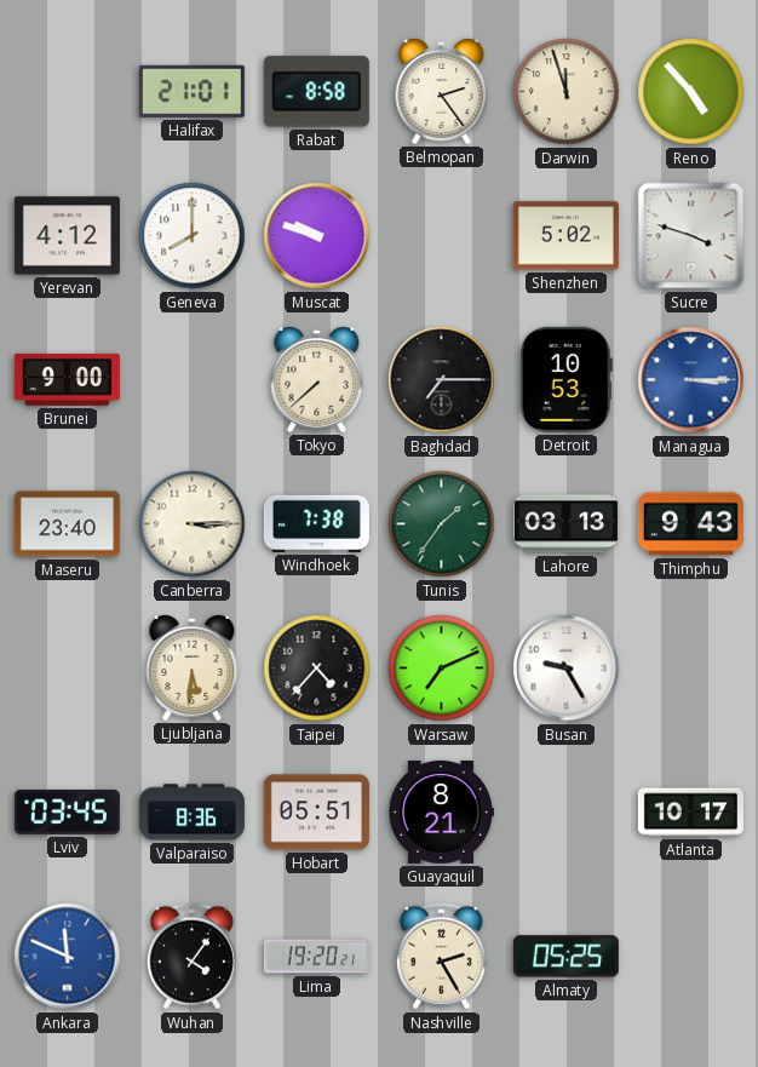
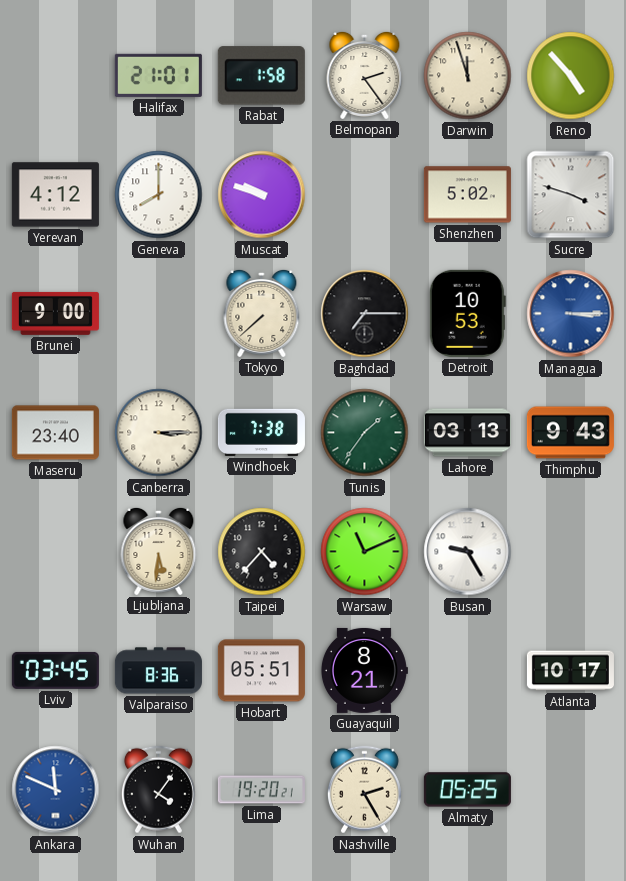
Rabat: 8:58 -> 1:58 (261, 76)
Warsaw: 7:11 -> 11:11 (365, 552)
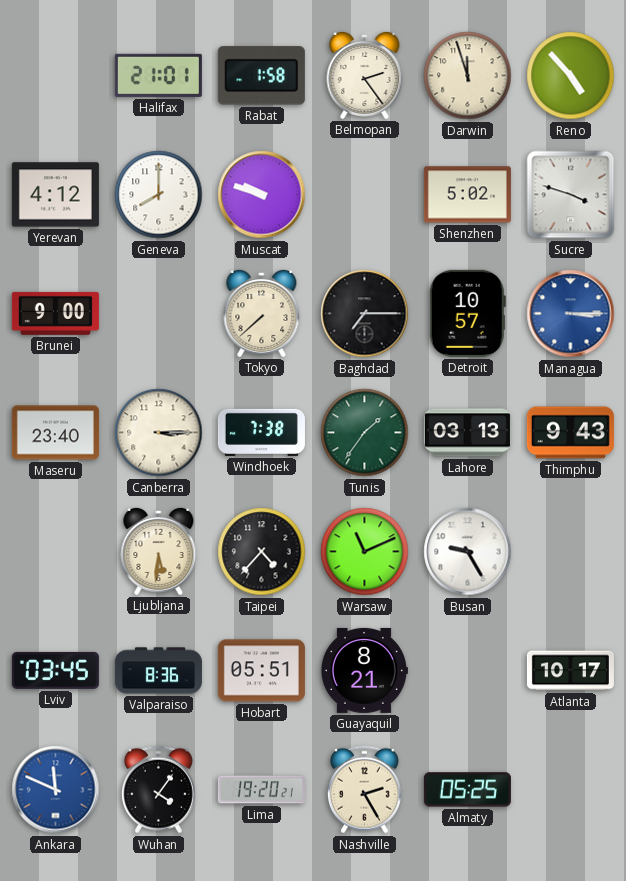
Detroit: 10:53 -> 10:57 (467, 313)
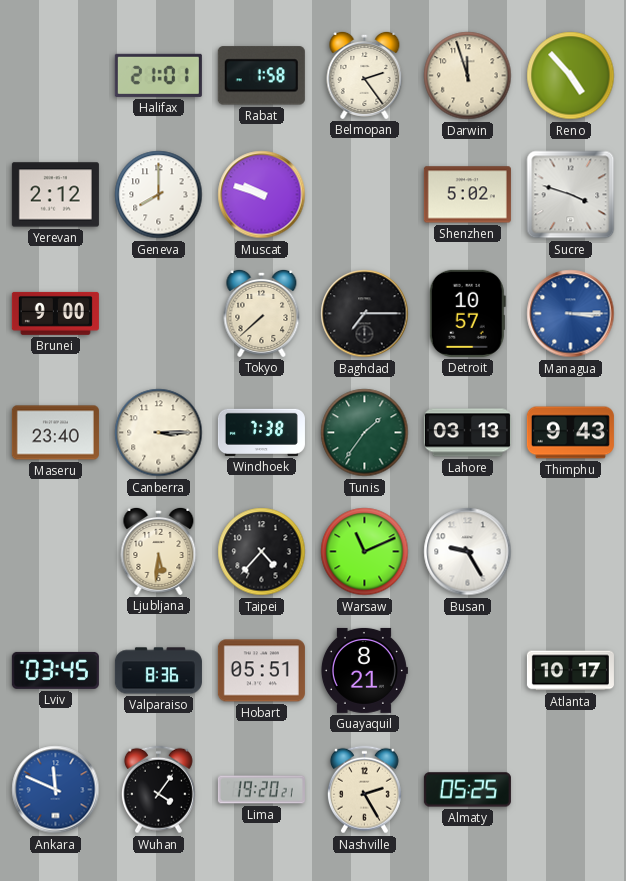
Yerevan: 4:12 -> 2:12 (55, 195)
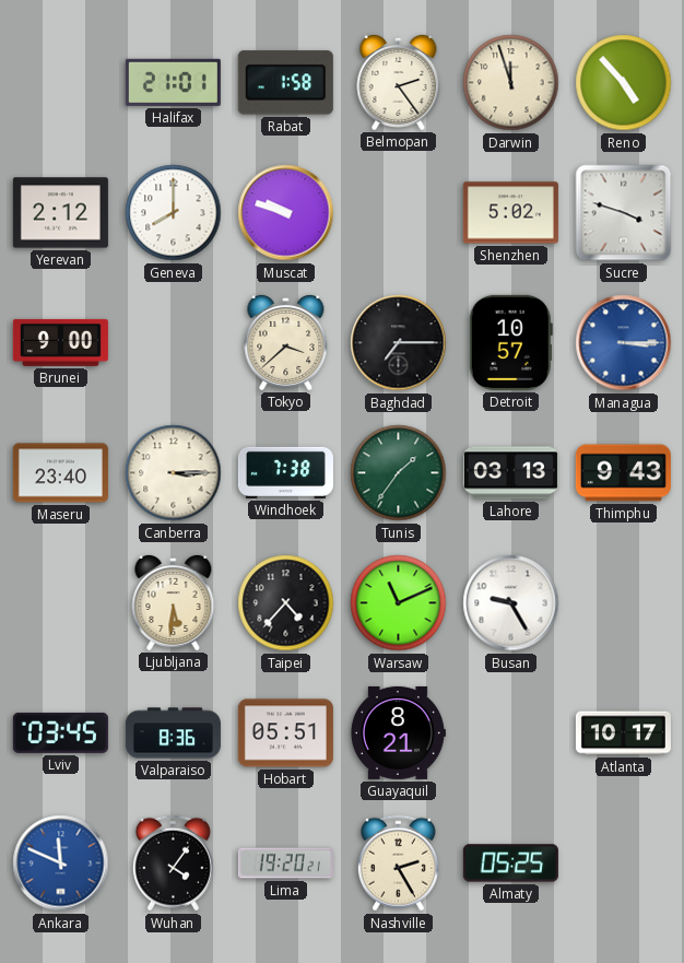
Tokyo: 7:38 -> 3:38 (286, 342)
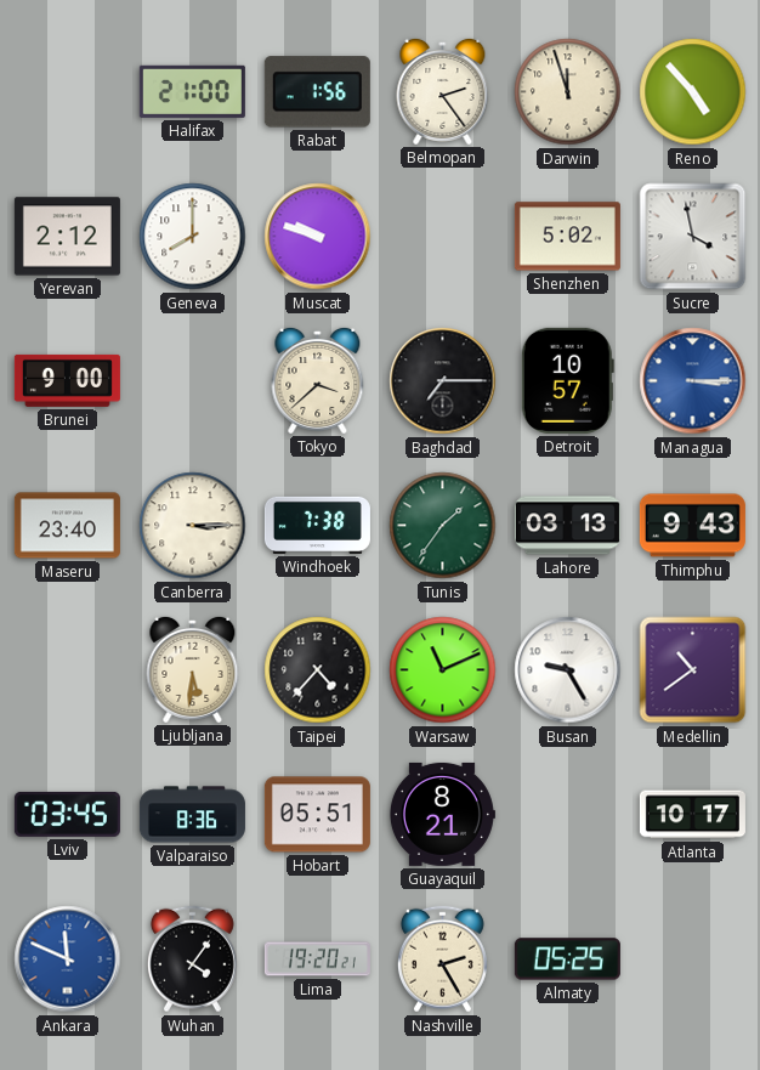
Halifax: 21:01 -> 21:00 (192, 91)
Rabat: 1:58 -> 1:56 (317, 92)
Sucre: 3:48 -> 3:58 (693, 237)
Medellin: none -> 10:39 (693, 670)
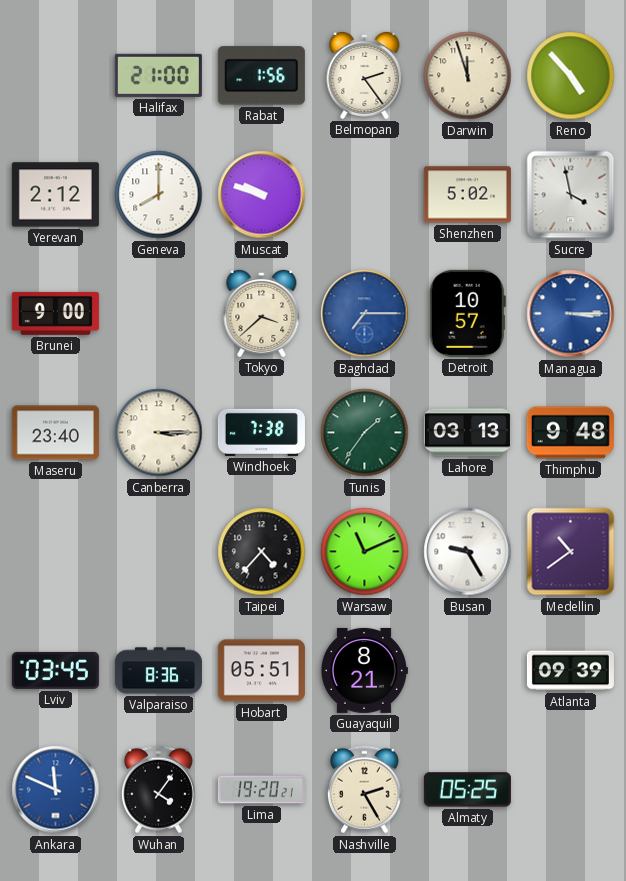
Baghdad dial: black -> blue (365, 314)
Thimphu: 9:43 -> 9:48 (570, 433)
Ljubljana: 5:31 -> none (193, 669)
Atlanta: 10:17 -> 09:39 (570, 671)
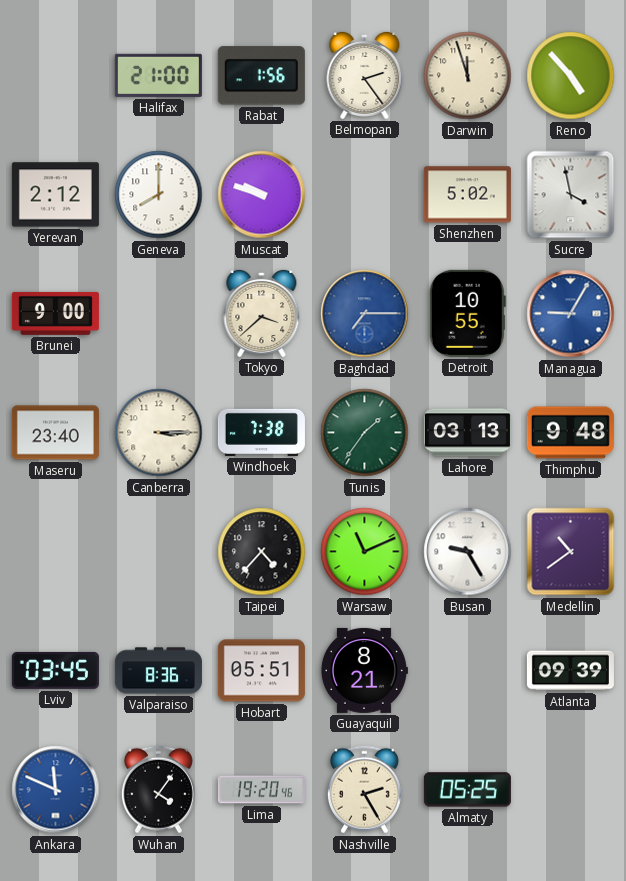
Detroit: 10:57 -> 10:55 (467, 313)
Managua: 3:15 -> 9:05 (571, 314)
Lima: 19:20:21 -> 19:20:46 (261, 790)
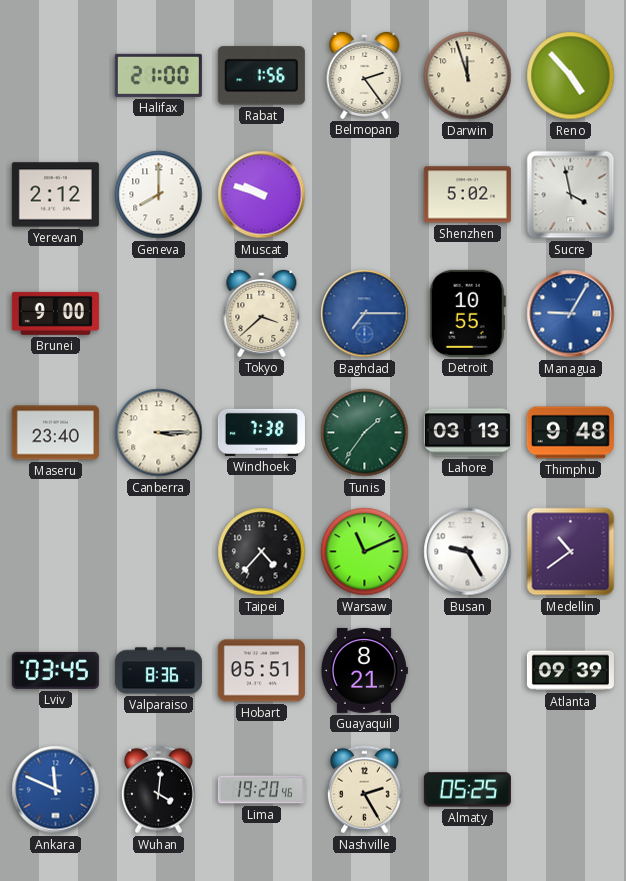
Wuhan: 4:06 -> 4:01 (158, 790)
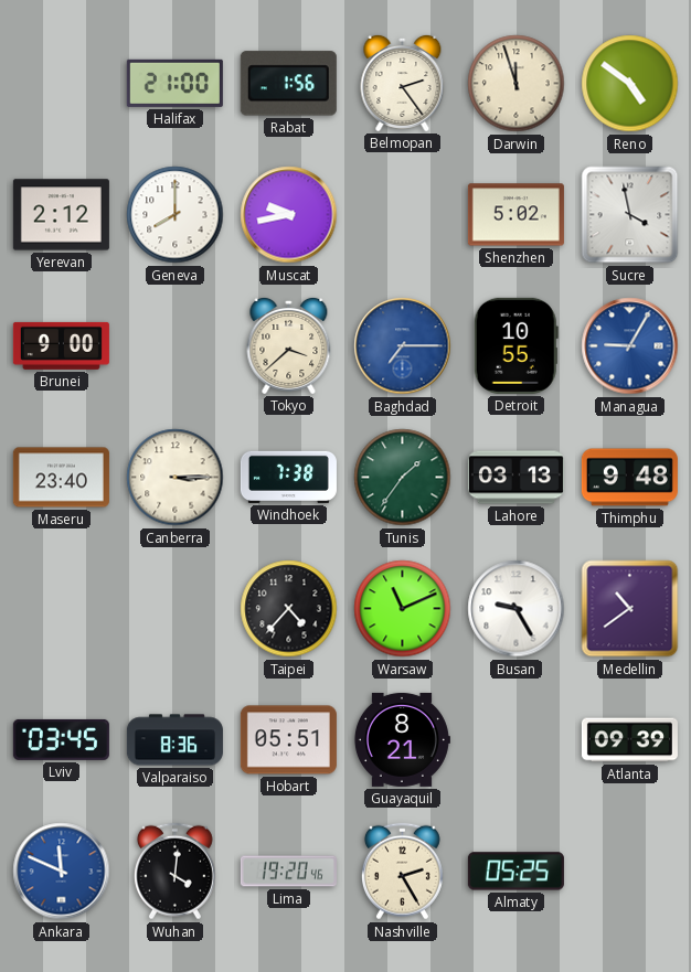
Reno: 4:53 -> 4:51 (630, 84)
Muscat: 9:48 -> 9:43 (289, 215)
